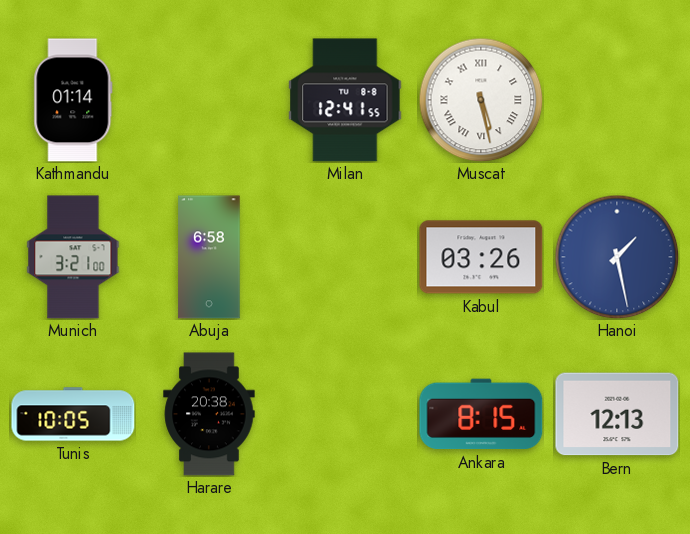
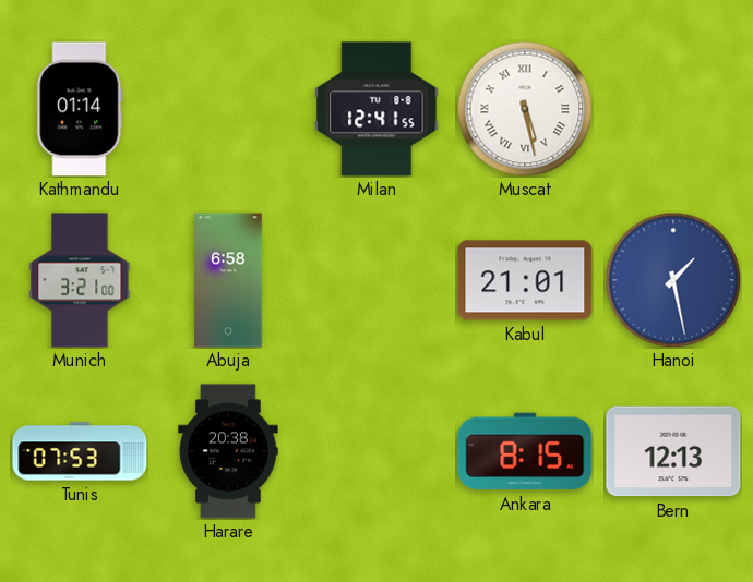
Kabul: 03:26 -> 21:01 (525, 280)
Tunis: 10:05 -> 07:53 (80, 451)
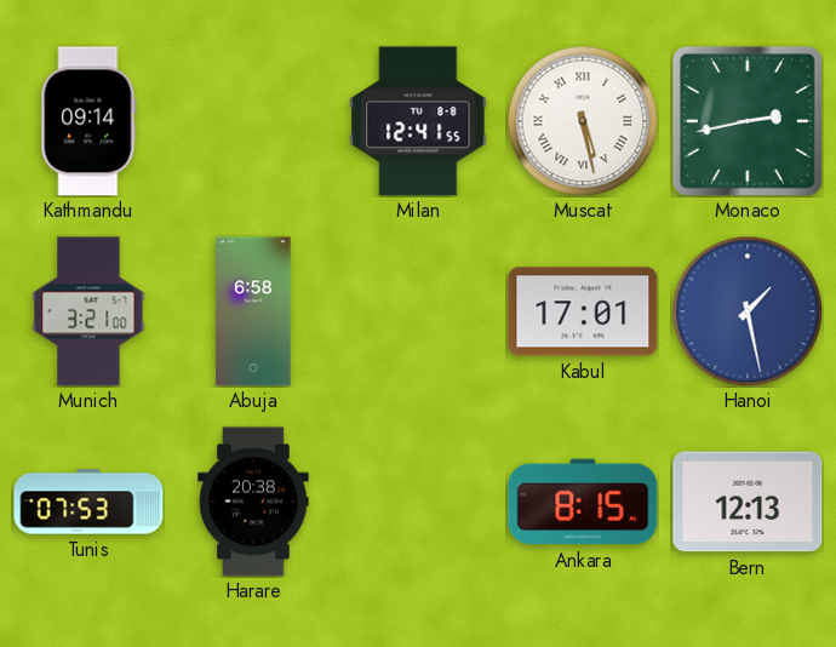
Kathmandu: 01:14 -> 09:14 (88, 121)
Monaco: none -> 2:43 (748, 121)
Kabul: 21:01 -> 17:01 (583, 311)
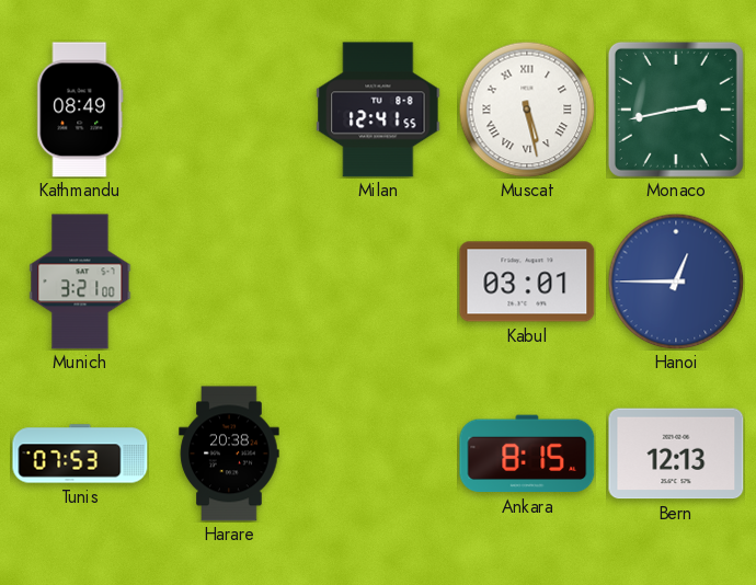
Kathmandu: 09:14 -> 08:49 (80, 110)
Abuja: 6:58 -> none (253, 311)
Kabul: 17:01 -> 03:01 (527, 282)
Hanoi: 1:28 -> 12:45 (676, 282)
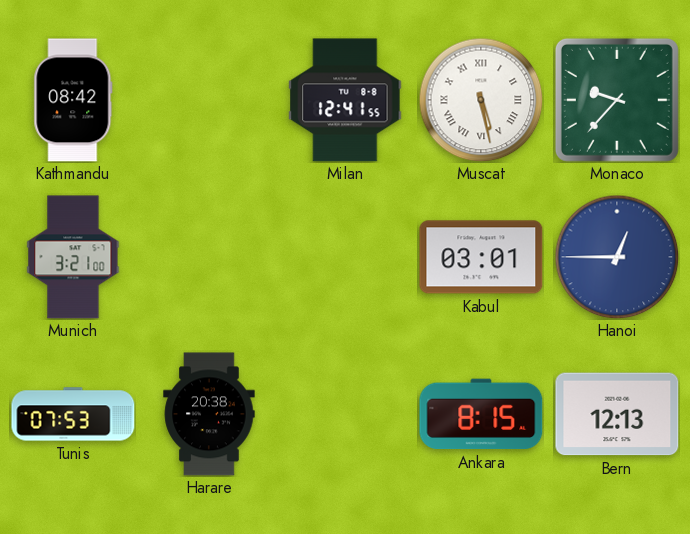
Kathmandu: 08:49 -> 08:42 (73, 100)
Monaco: 2:43 -> 9:37 (617, 100)
